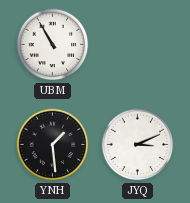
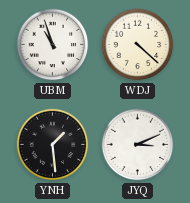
UBM: 10:55 -> 10:57 (53, 45)
WDJ: none -> 4:22 (138, 45)
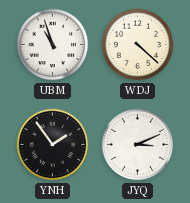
YNH: 1:29 -> 1:54 (53, 145)
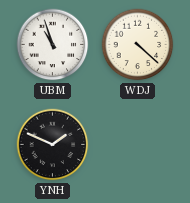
YNH: 1:54 -> 1:49 (53, 145)
JYQ: 3:11 -> none (138, 145)
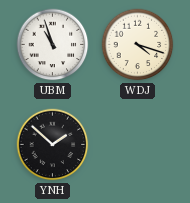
WDJ: 4:22 -> 4:18 (138, 45)
YNH: 1:49 -> 1:52 (53, 145)
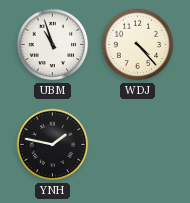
WDJ: 4:18 -> 4:23 (138, 45)
YNH: 1:52 -> 1:47 (53, 145)
